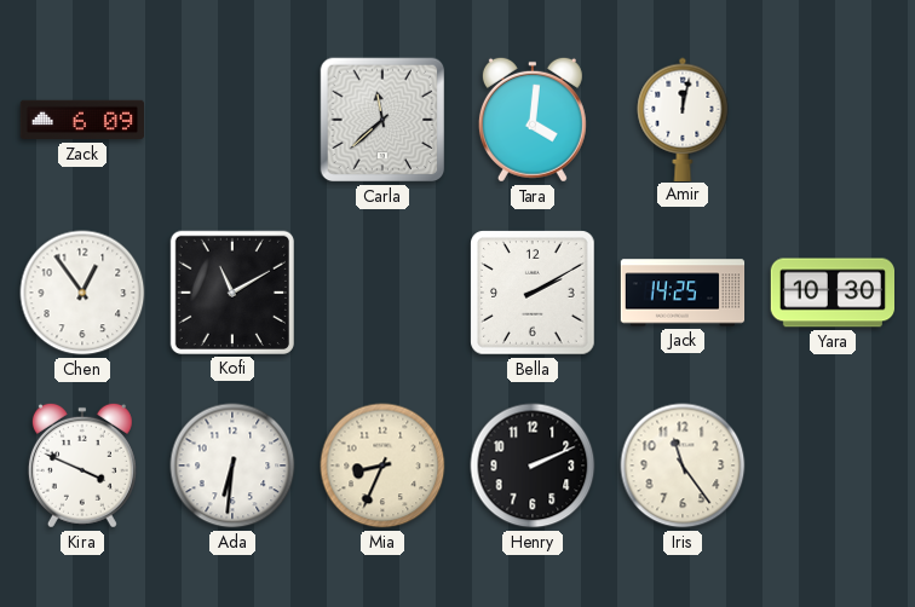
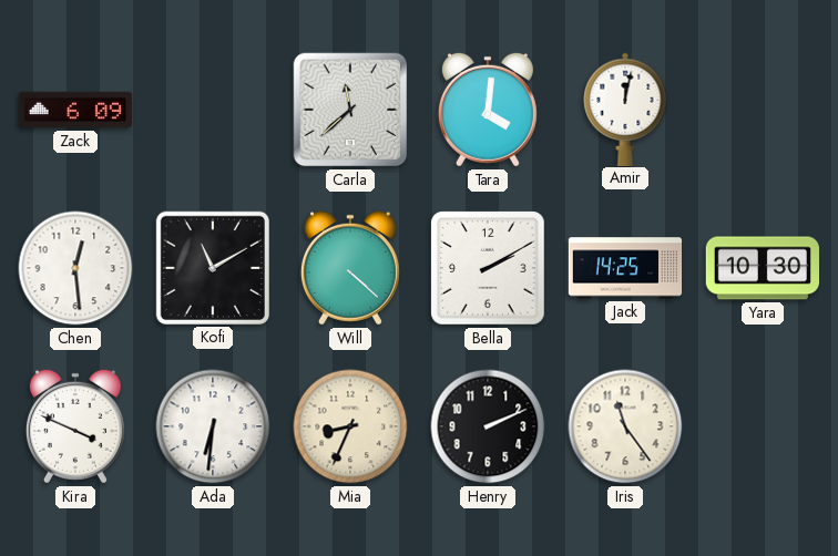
Chen: 12:54 -> 12:29 (75, 268)
Will: none -> 4:22 (350, 268)
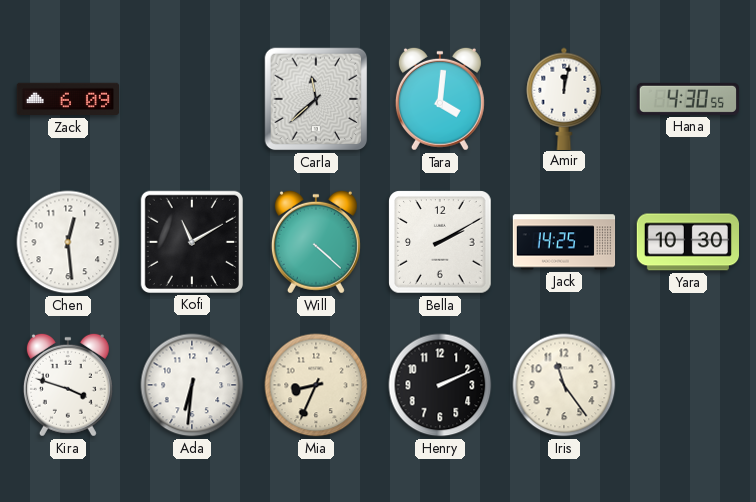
Hana: none -> 4:30 (688, 99)
Kira: 3:49 -> 3:48 (68, 385)
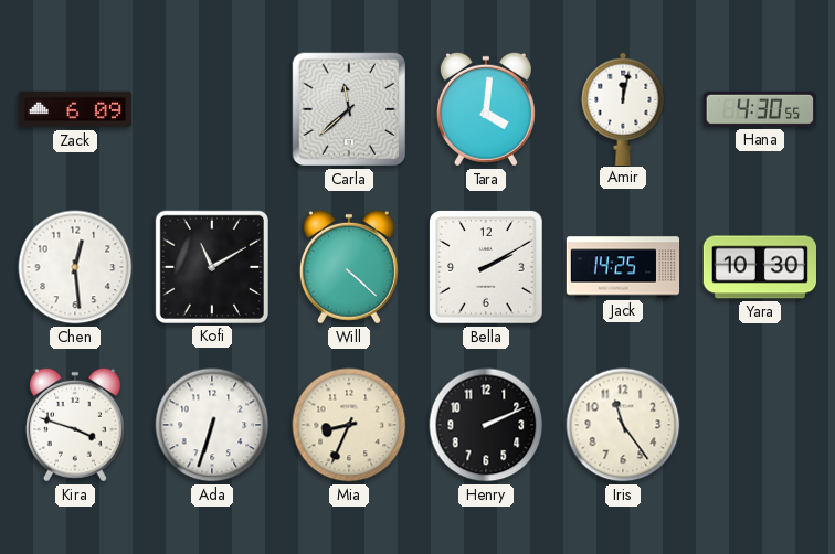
Ada: 6:31 -> 6:33 (212, 425)
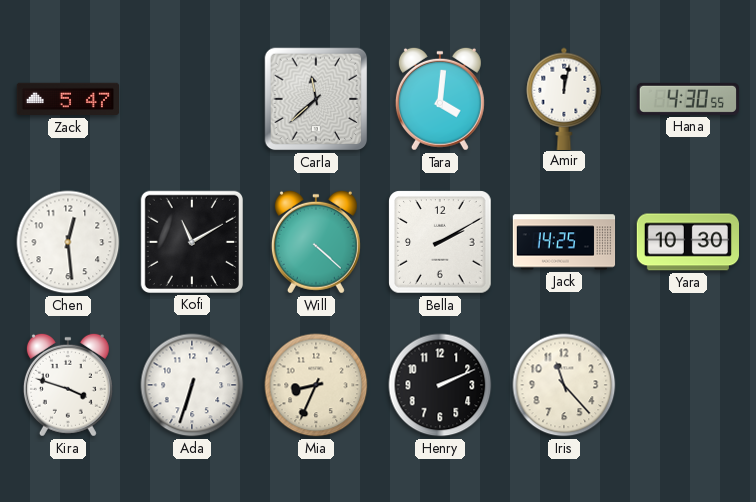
Zack: 6:09 -> 5:47 (67, 99)
Iris: 11:24 -> 11:23 (564, 385)
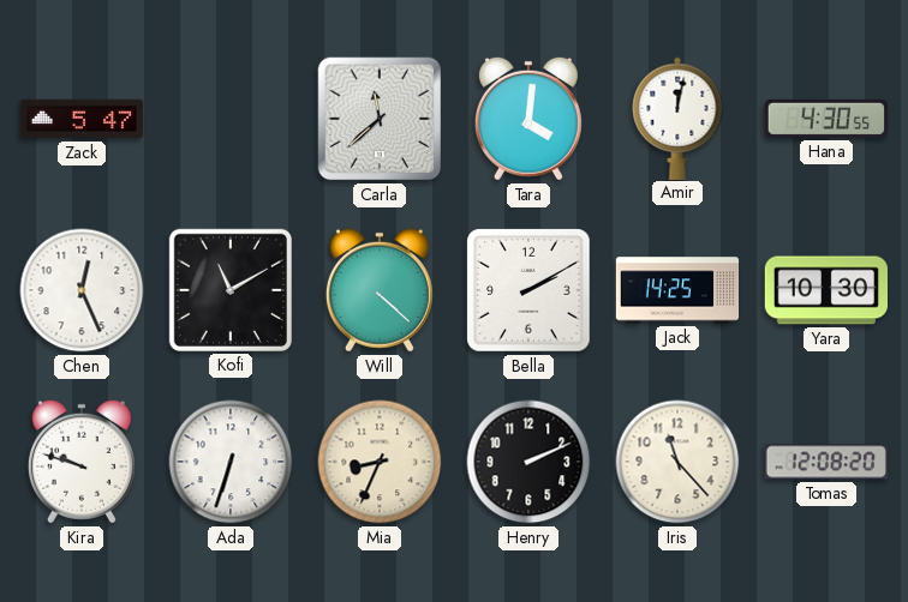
Chen: 12:29 -> 12:26 (82, 290)
Kira: 3:48 -> 9:48 (82, 462)
Tomas: none -> 12:08 (825, 462)
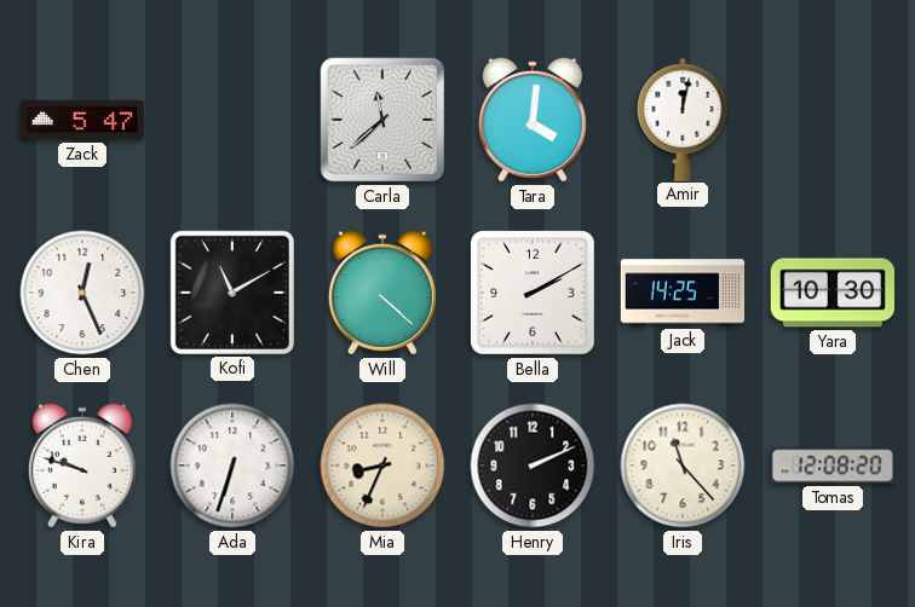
Hana: 4:30 -> none (826, 119)
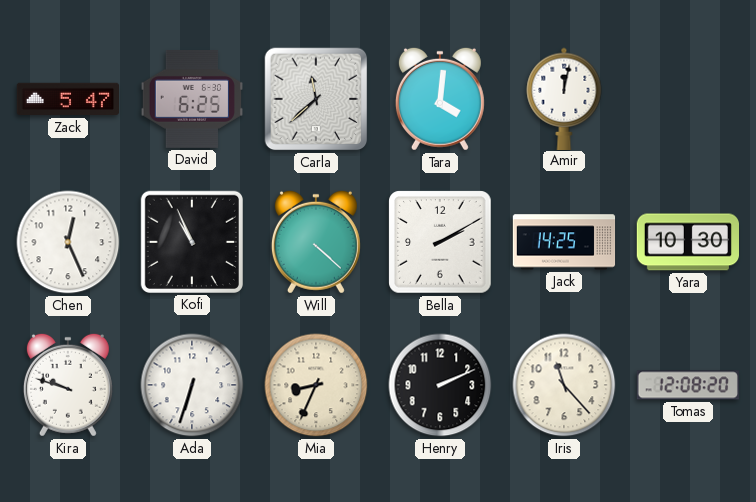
David: none -> 6:25 (191, 100)
Kofi: 11:10 -> 10:56 (192, 242)
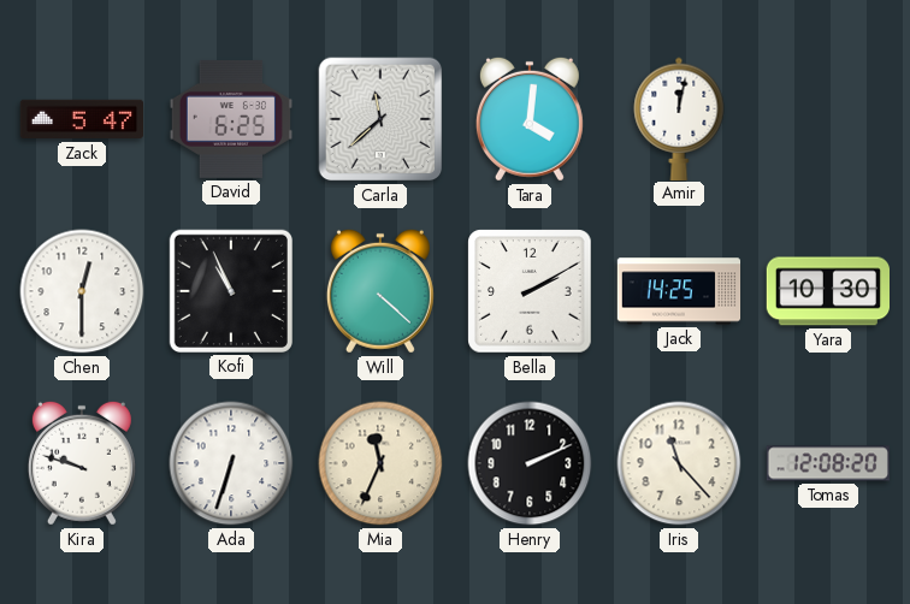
Chen: 12:26 -> 12:30 (82, 291)
Mia: 8:34 -> 11:34 (380, 463)
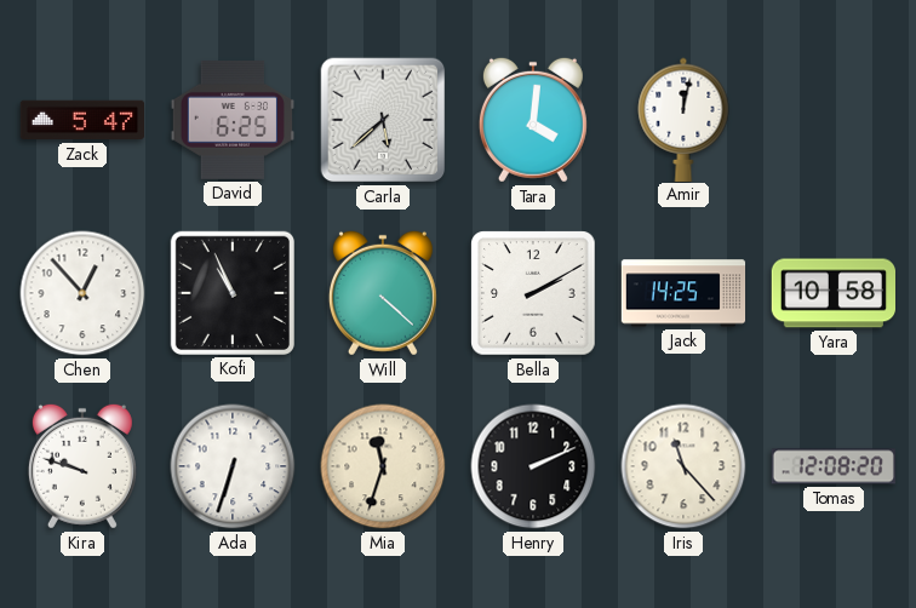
Carla: 11:38 -> 5:38 (383, 120)
Chen: 12:30 -> 12:53 (82, 293)
Yara: 10:30 -> 10:58 (832, 293)
Mia: 11:34 -> 11:33 (383, 466)
